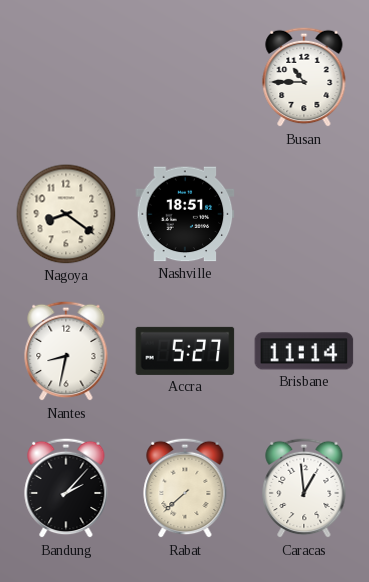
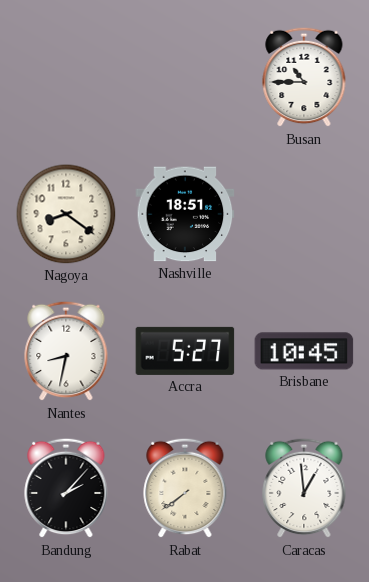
Brisbane: 11:14 -> 10:45 (304, 351)
Rabat: 7:38 -> 7:39 (185, 488)
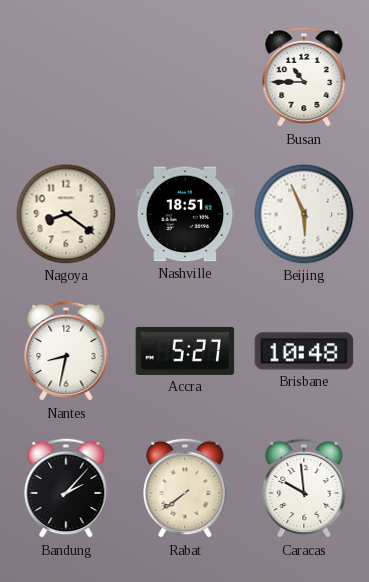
Beijing: none -> 5:56 (304, 214)
Brisbane: 10:45 -> 10:48 (304, 351)
Caracas: 12:59 -> 9:59 (304, 488)
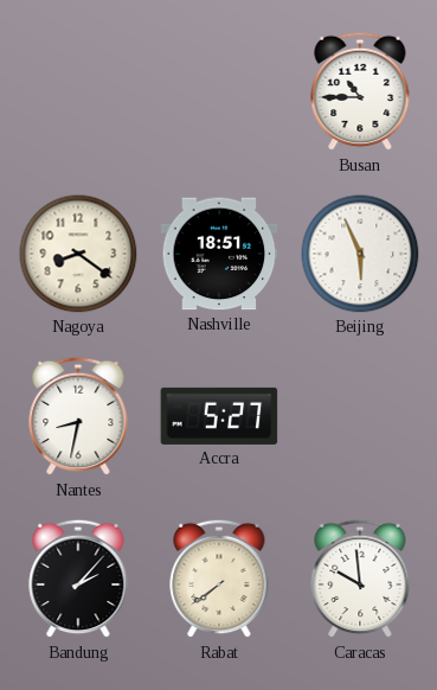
Brisbane: 10:48 -> none (304, 351)
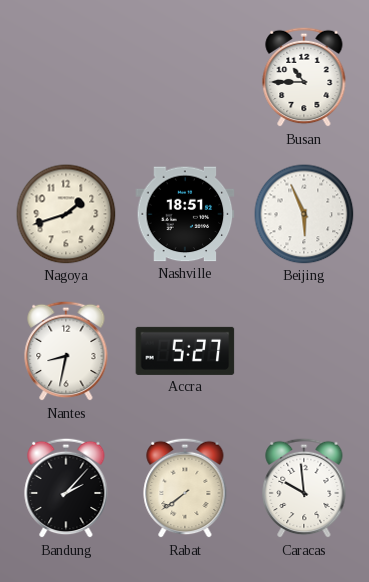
Nagoya: 8:21 -> 1:42 (66, 214)
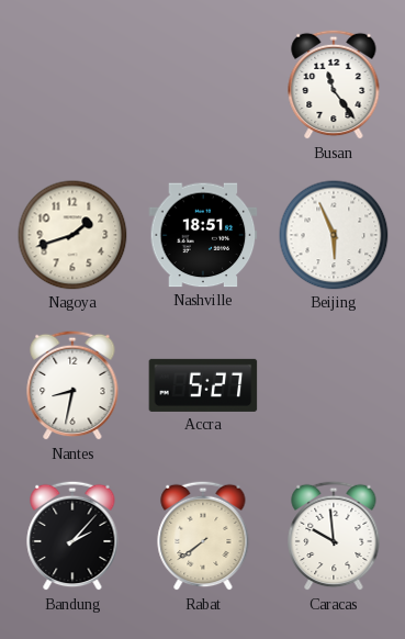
Busan: 10:45 -> 11:24 (334, 85)
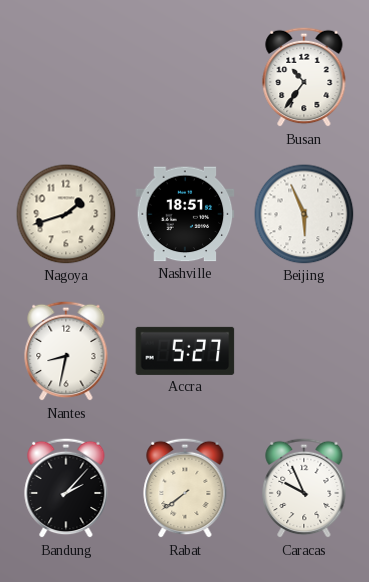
Busan: 11:24 -> 10:36 (304, 77)
Caracas: 9:59 -> 9:56 (304, 488)
